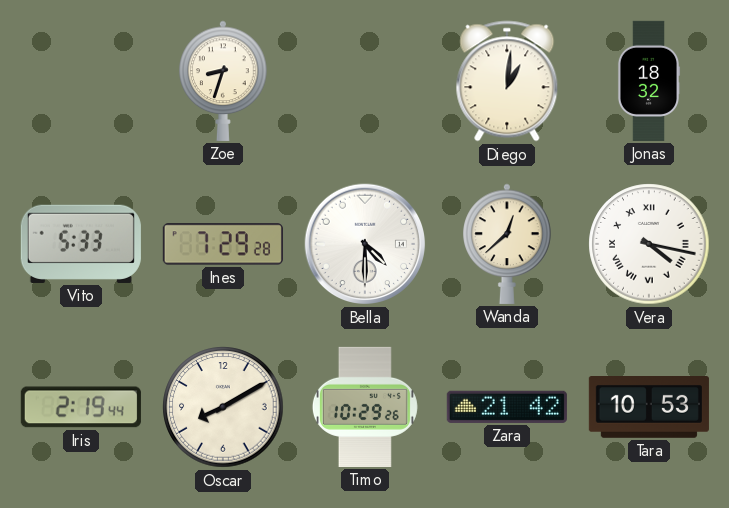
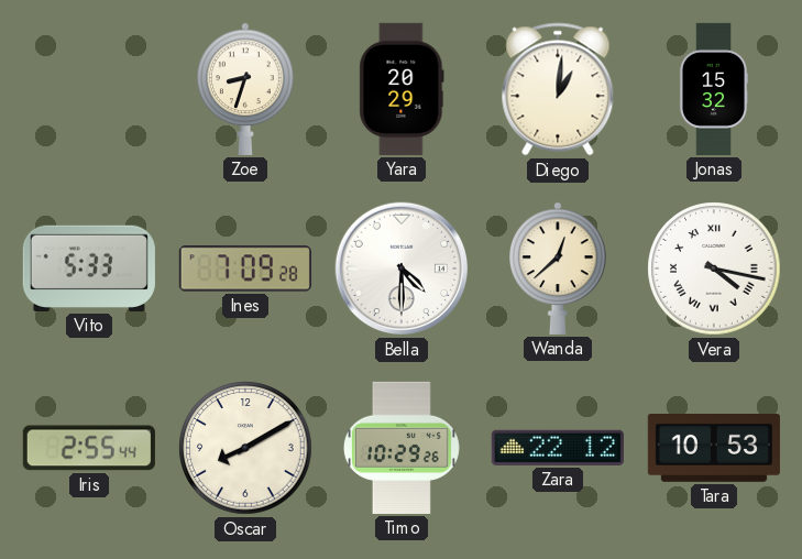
Yara: none -> 20:29 (402, 89)
Jonas: 18:32 -> 15:32 (714, 89)
Ines: 7:29 -> 7:09 (245, 268)
Iris: 2:19 -> 2:55 (89, 448)
Zara: 21:42 -> 22:12 (558, 448)
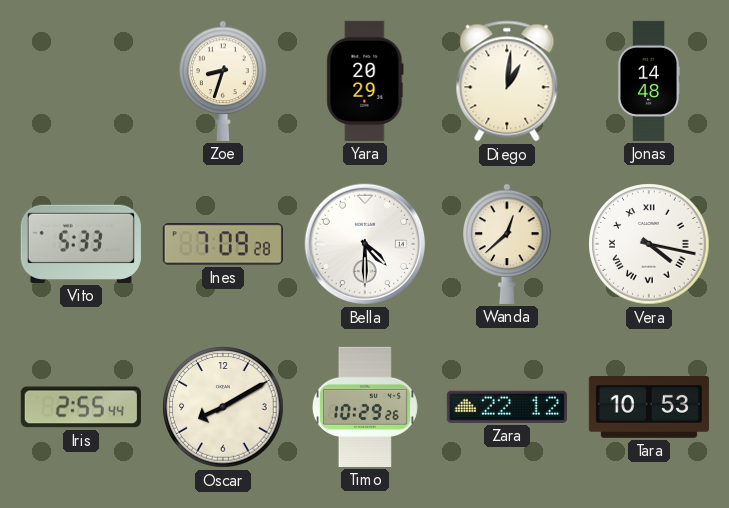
Jonas: 15:32 -> 14:48 (649, 81)
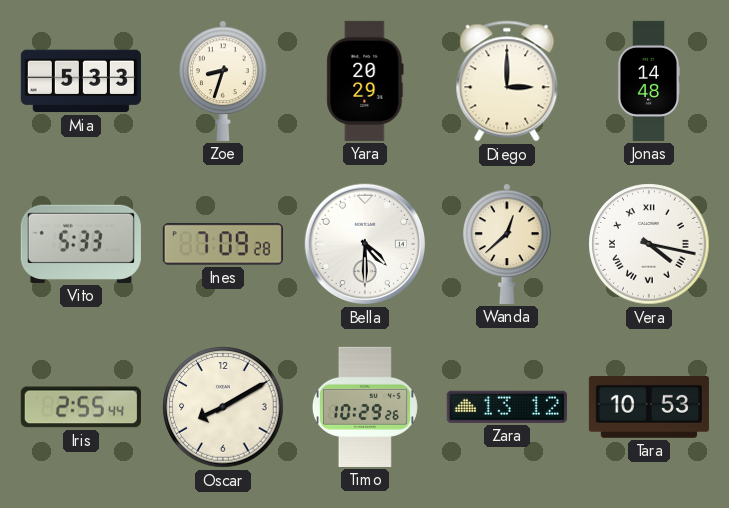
Mia: none -> 5:33 (81, 81)
Diego: 1:01 -> 3:00 (507, 81)
Zara: 22:12 -> 13:12 (507, 407)
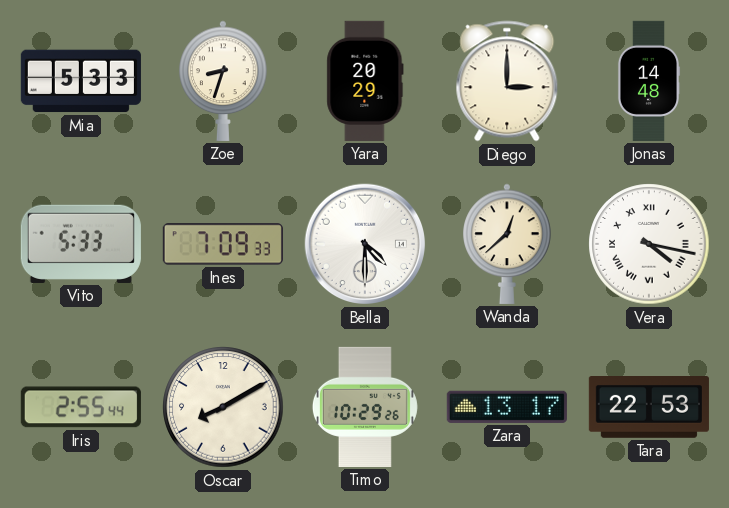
Ines: 7:09:28 -> 7:09:33 (223, 244)
Zara: 13:12 -> 13:17 (507, 407)
Tara: 10:53 -> 22:53 (649, 408)
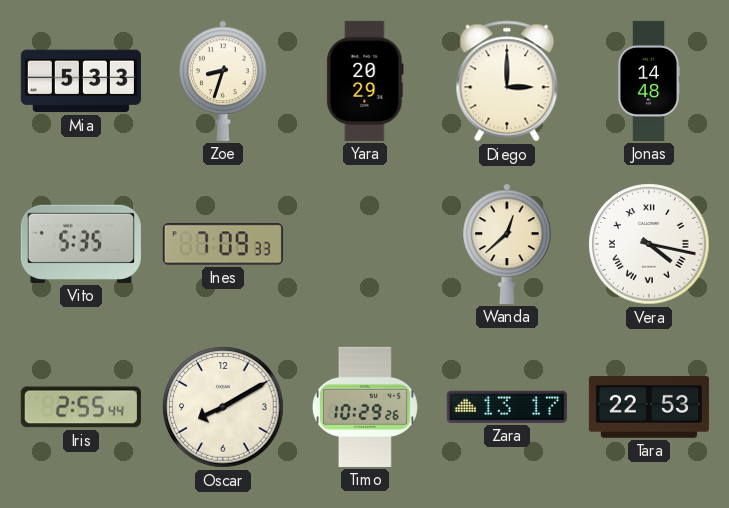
Vito: 5:33 -> 5:35 (81, 244)
Bella: 4:30 -> none (365, 244)
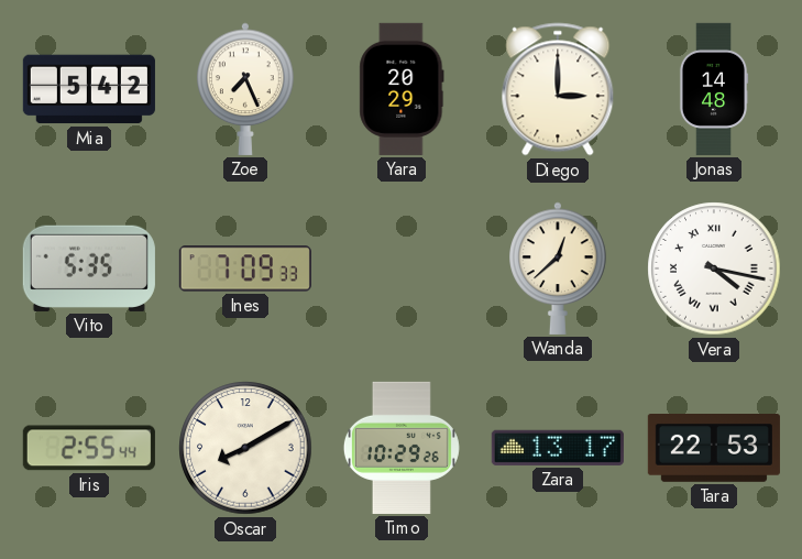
Mia: 5:33 -> 5:42 (89, 89)
Zoe: 8:33 -> 7:26 (245, 89)
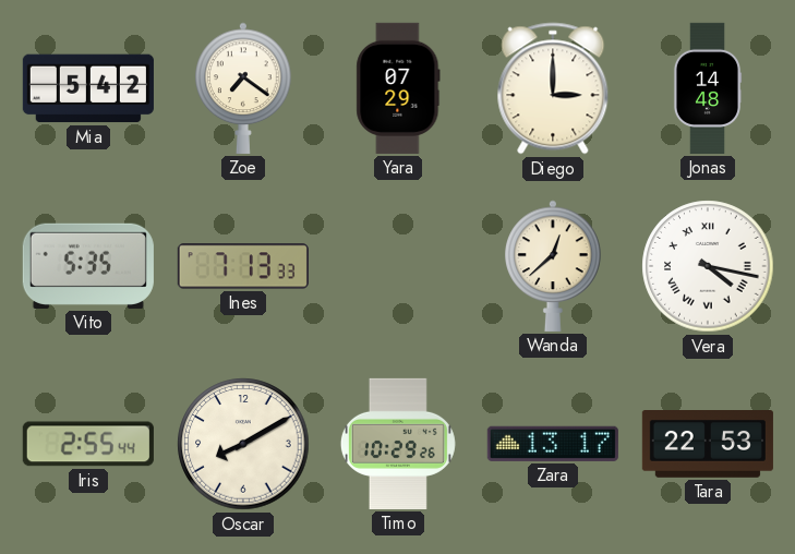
Zoe: 7:26 -> 7:21 (243, 88)
Yara: 20:29 -> 07:29 (398, 88)
Ines: 7:09 -> 7:13 (243, 266)
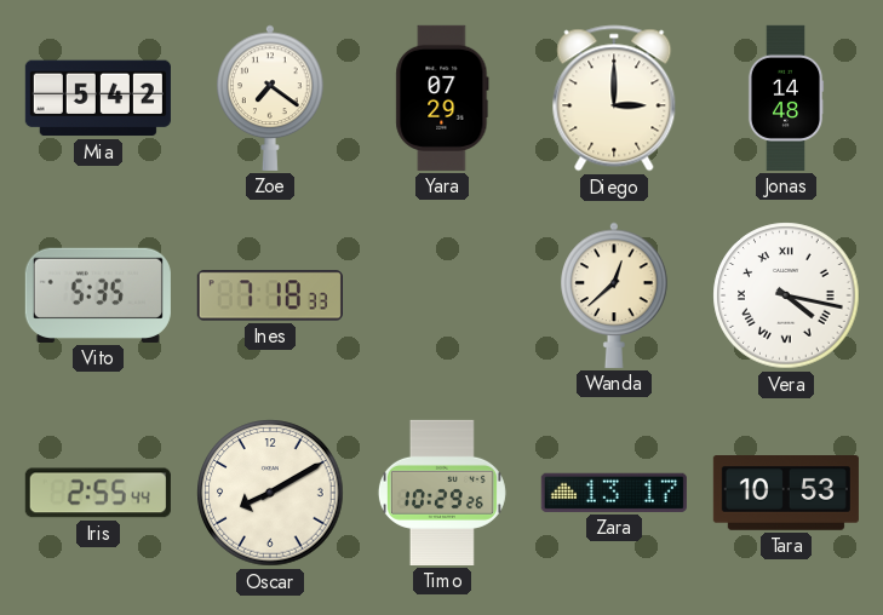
Ines: 7:13 -> 7:18 (270, 295)
Tara: 22:53 -> 10:53 (786, 494)
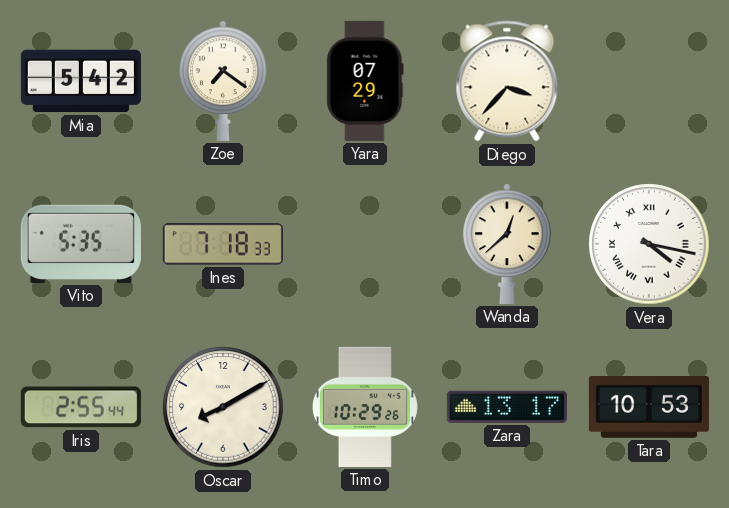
Diego: 3:00 -> 3:37 (507, 81)
Jonas: 14:48 -> none (786, 98)
